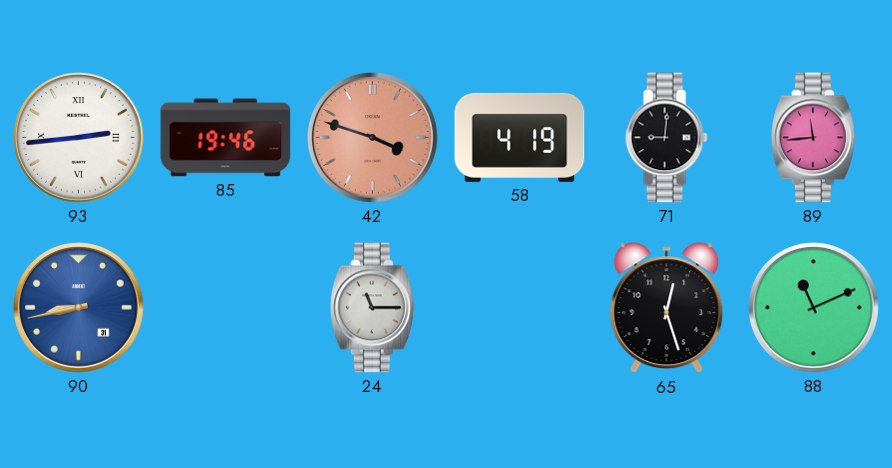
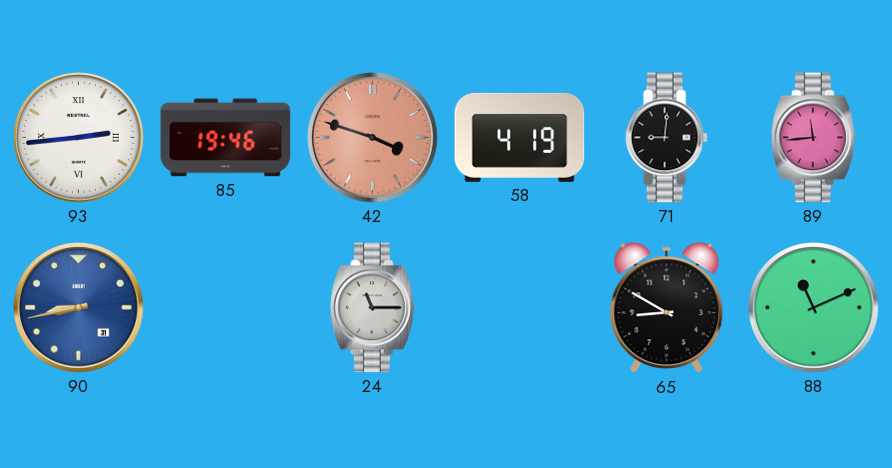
65: 12:27 -> 8:50 (667, 308)
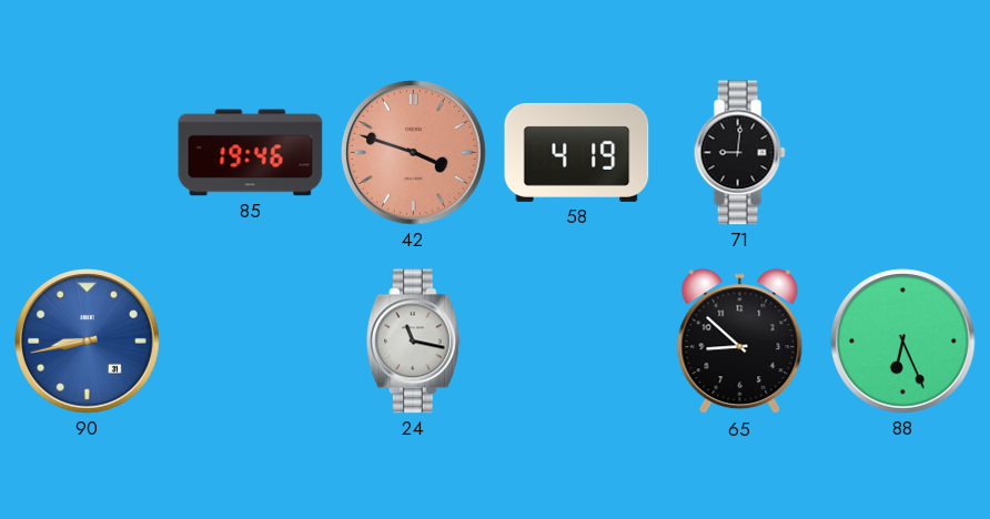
93: 2:44 -> none (79, 138)
89: 11:44 -> none (813, 138)
24: 11:15 -> 11:17 (413, 342)
65: 8:50 -> 8:52 (740, 342)
88: 11:11 -> 6:26 (903, 342)
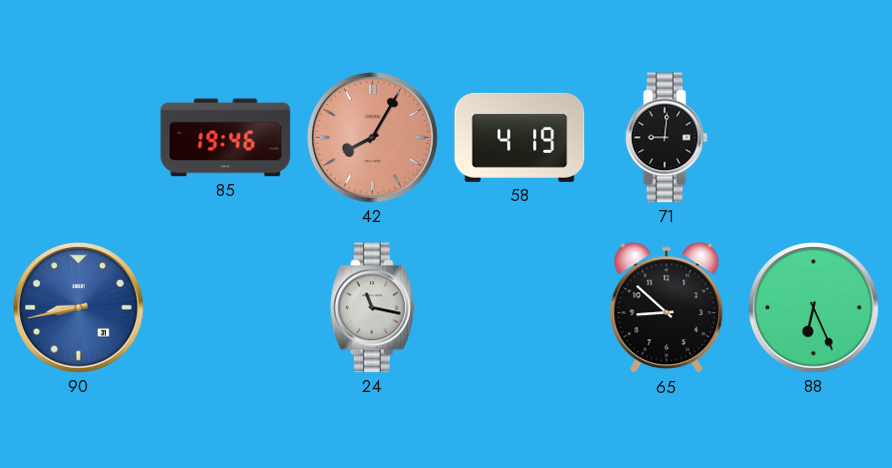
42: 3:48 -> 8:05 (373, 138)
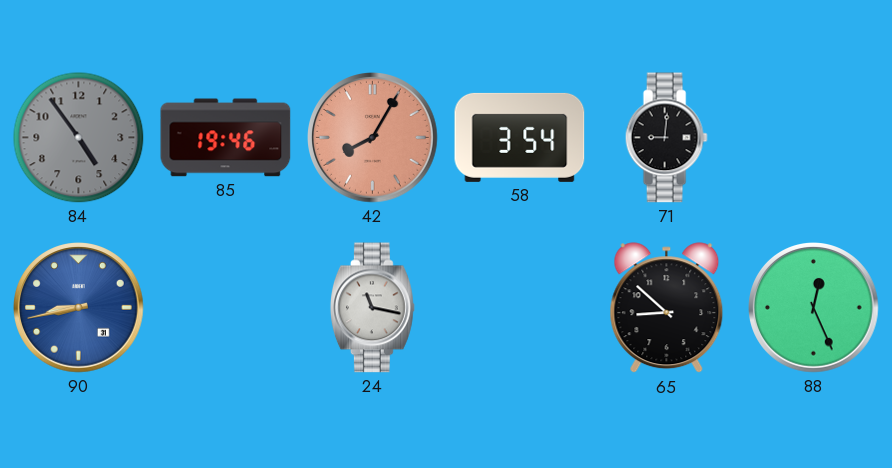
84: none -> 4:54 (79, 138)
58: 4:19 -> 3:54 (520, 137)
88: 6:26 -> 12:26 (814, 308)
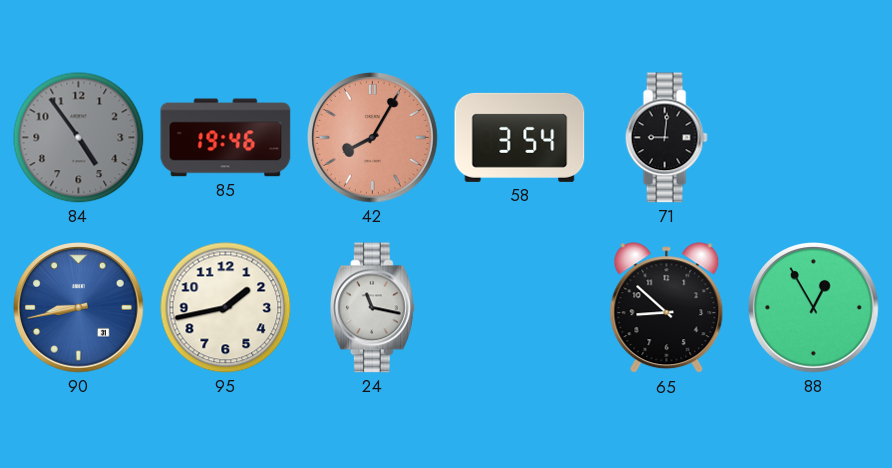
95: none -> 1:43 (226, 308)
88: 12:26 -> 12:55 (814, 308)
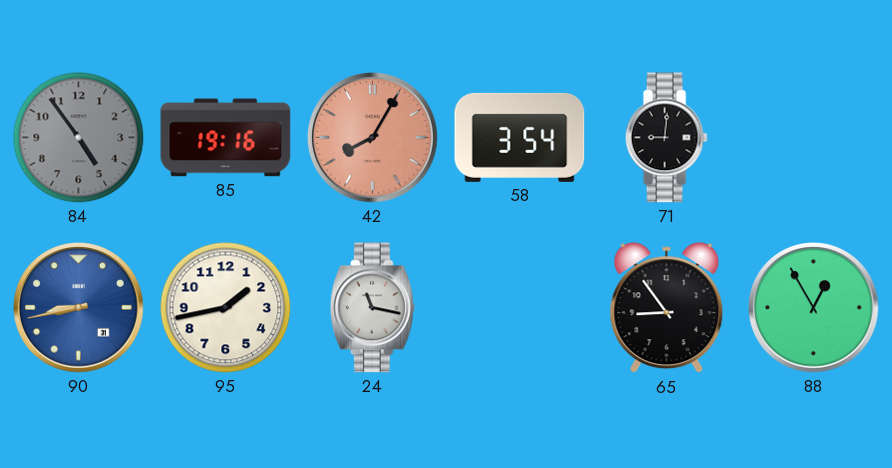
85: 19:46 -> 19:16 (226, 138)
65: 8:52 -> 8:54 (667, 308)
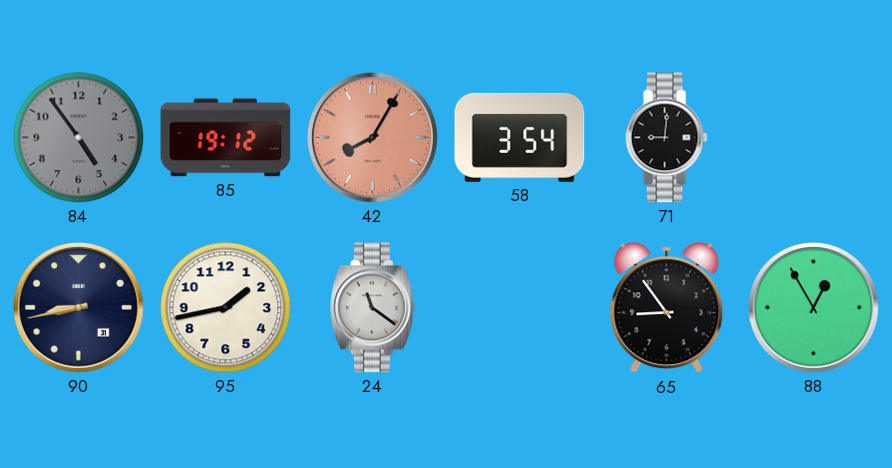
85: 19:16 -> 19:12 (226, 138)
90 dial: blue -> navy (79, 308)
24: 11:17 -> 11:21 (372, 308)
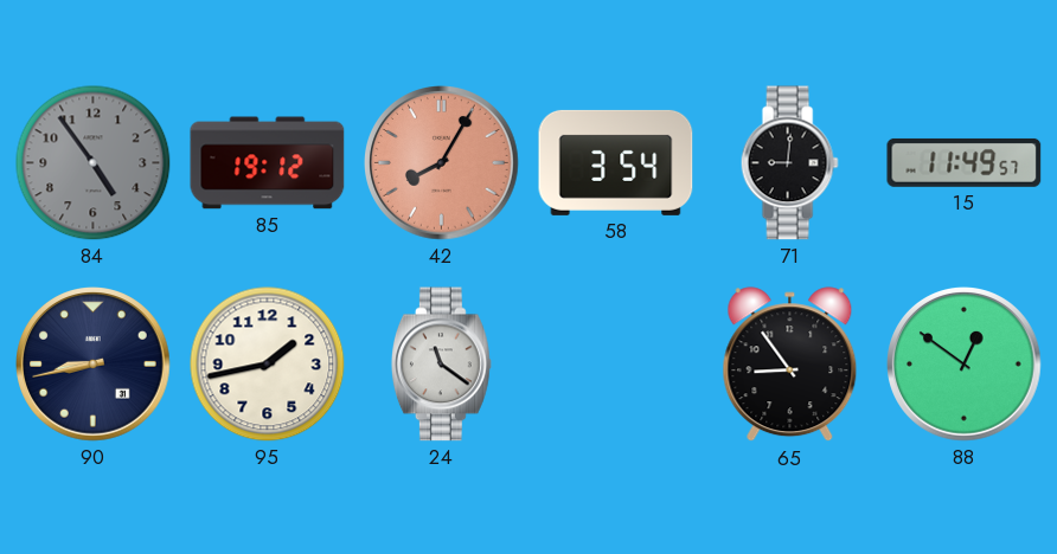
15: none -> 11:49 (965, 162)
88: 12:55 -> 12:51 (965, 365)
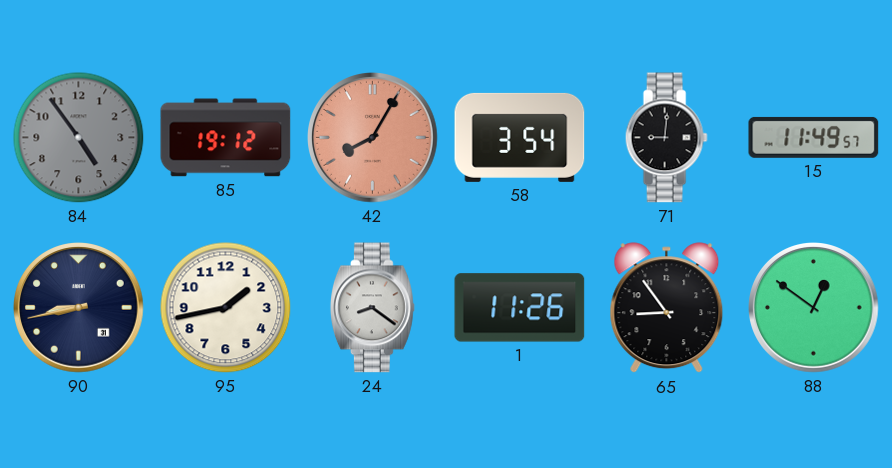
24: 11:21 -> 8:21 (372, 308)
1: none -> 11:26 (520, 308)
